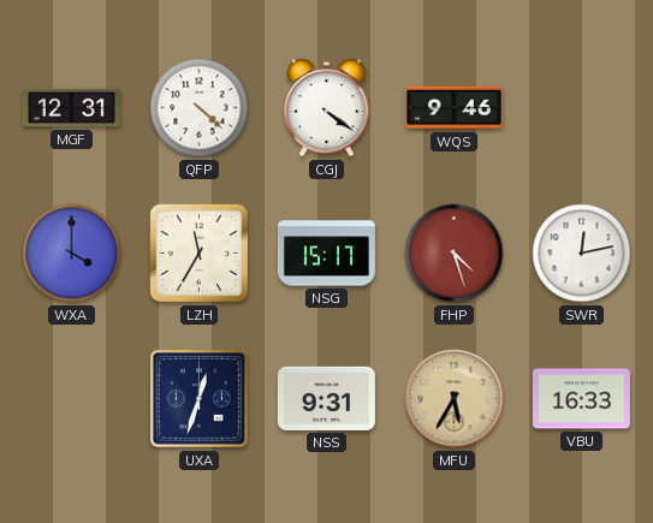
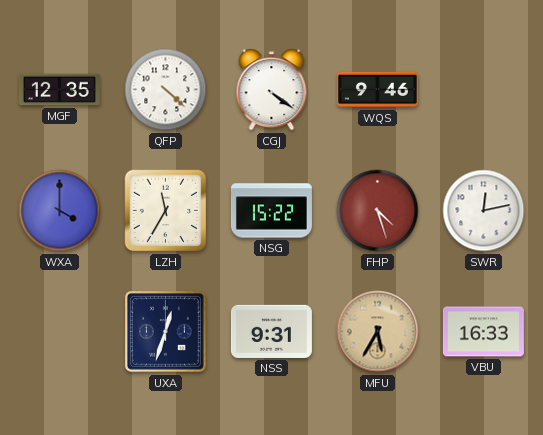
MGF: 12:31 -> 12:35 (59, 90)
NSG: 15:17 -> 15:22 (271, 211)
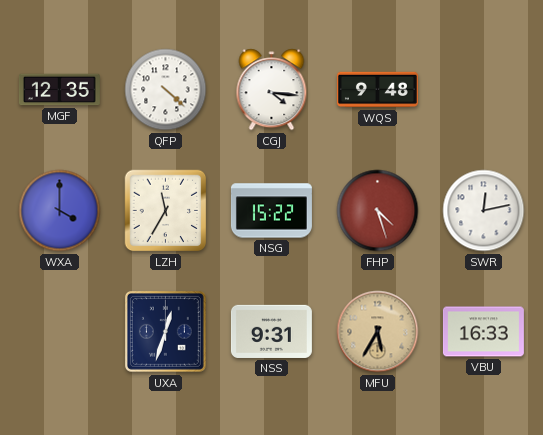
CGJ: 4:21 -> 4:16 (272, 90)
WQS: 9:46 -> 9:48 (377, 90)
